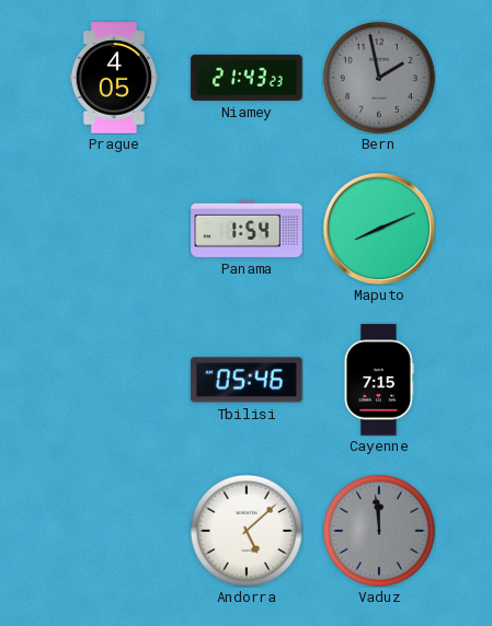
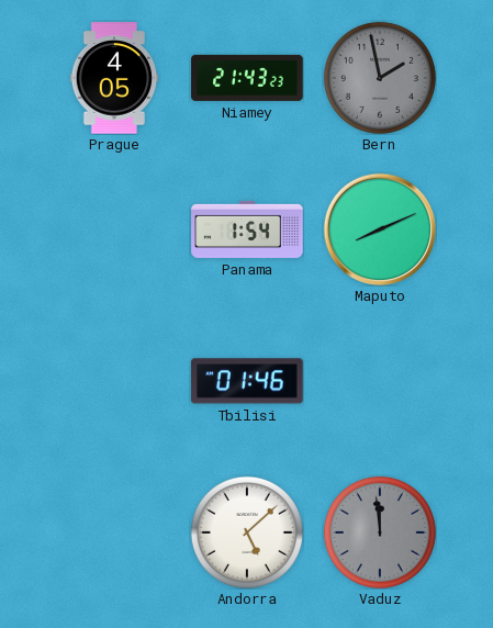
Tbilisi: 05:46 -> 01:46 (247, 381)
Cayenne: 7:15 -> none (379, 380)
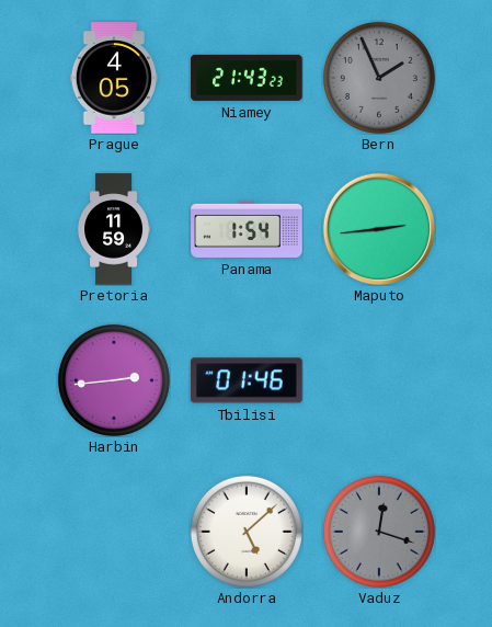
Bern: 1:58 -> 1:56 (379, 78)
Pretoria: none -> 11:59 (113, 229)
Maputo: 8:11 -> 2:44 (379, 229)
Harbin: none -> 2:44 (114, 380)
Vaduz: 11:59 -> 12:18 (379, 532)
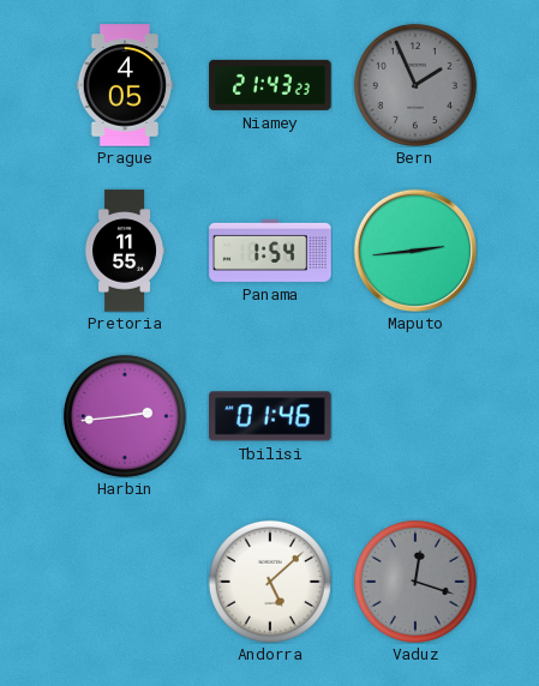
Pretoria: 11:59 -> 11:55 (124, 251)
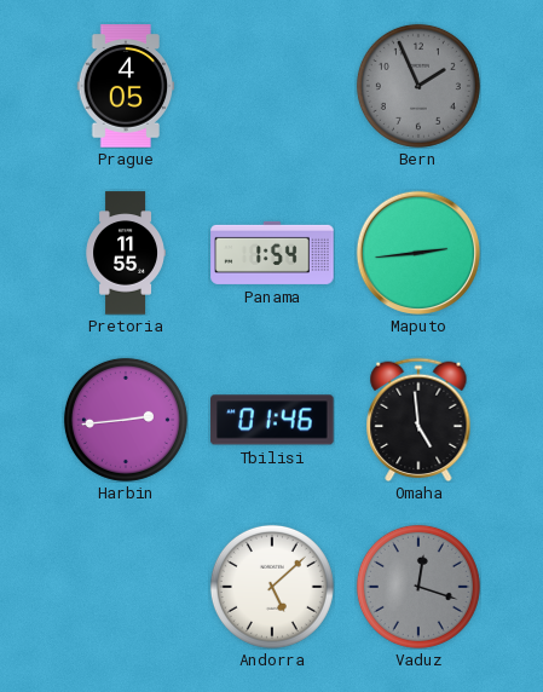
Niamey: 21:43 -> none (270, 85)
Omaha: none -> 4:59 (418, 420)
